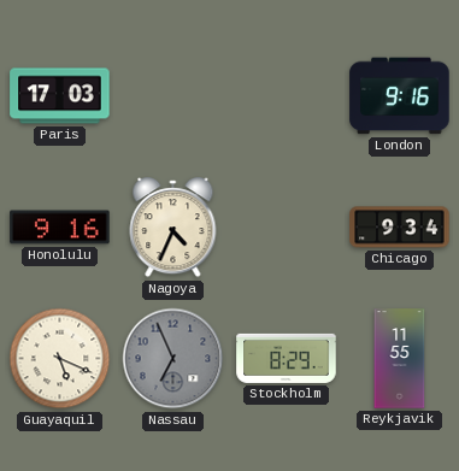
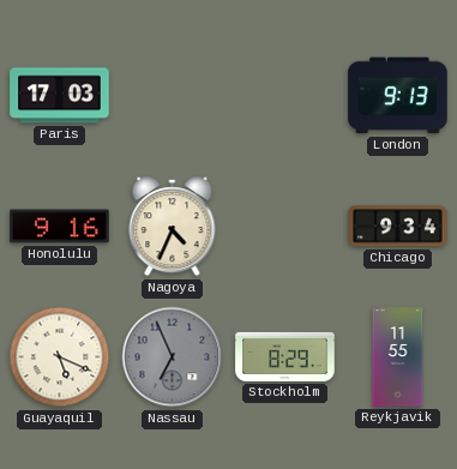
London: 9:16 -> 9:13 (398, 96)
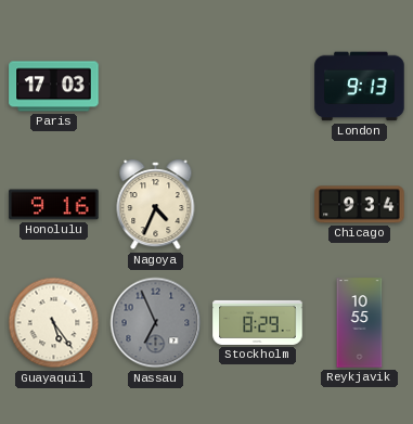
Guayaquil: 5:19 -> 5:24 (54, 323)
Reykjavik: 11:55 -> 10:55 (360, 323)
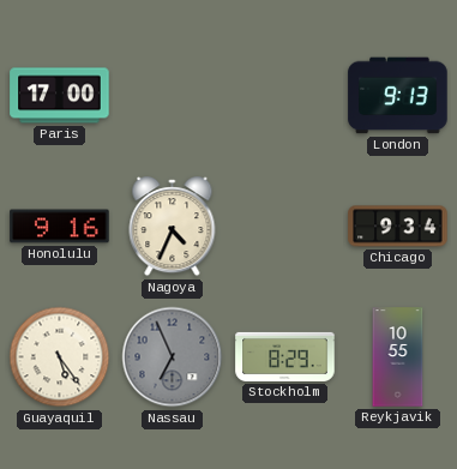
Paris: 17:03 -> 17:00 (60, 96)
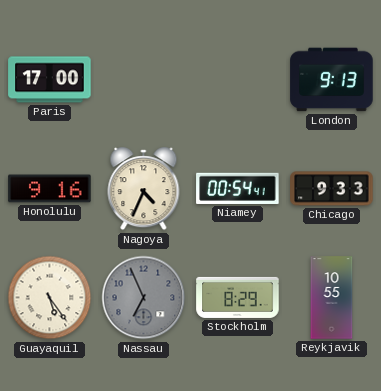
Niamey: none -> 00:54 (238, 188)
Chicago: 9:34 -> 9:33 (332, 189)
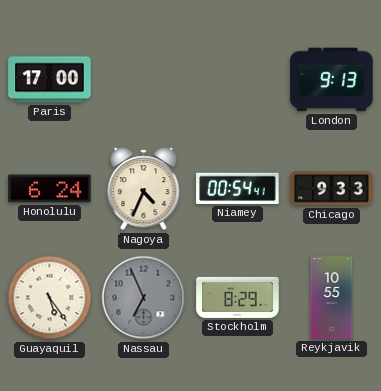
Honolulu: 9:16 -> 6:24 (50, 189)
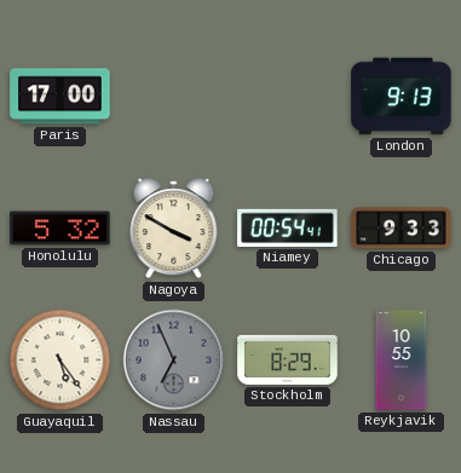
Honolulu: 6:24 -> 5:32 (60, 229)
Nagoya: 4:34 -> 3:50 (174, 229)
